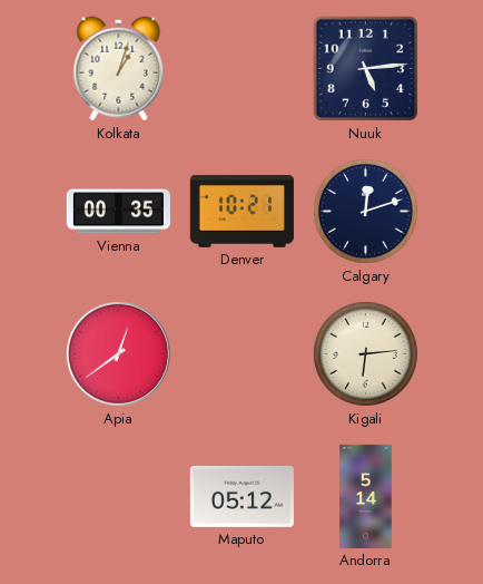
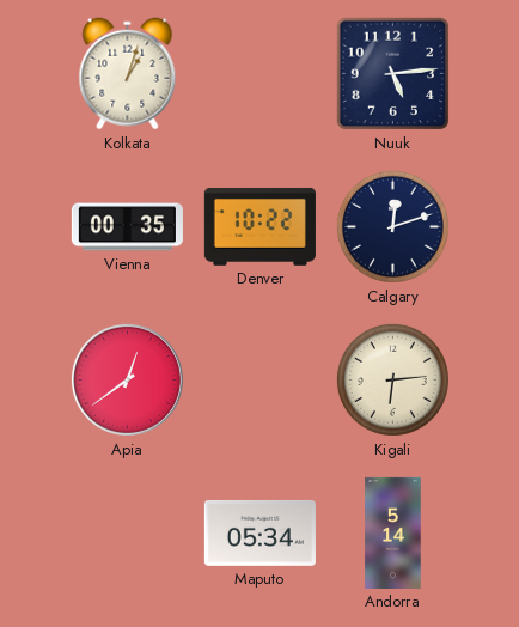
Denver: 10:21 -> 10:22 (259, 226)
Maputo: 05:12 -> 05:34 (259, 532)
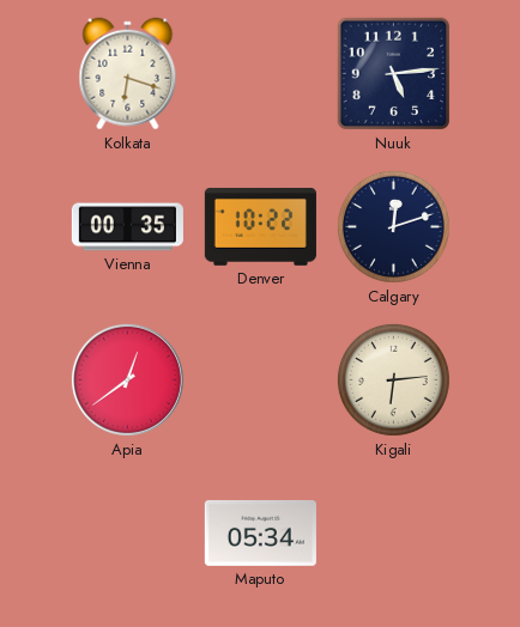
Kolkata: 1:03 -> 6:18 (128, 74)
Andorra: 5:14 -> none (393, 532)
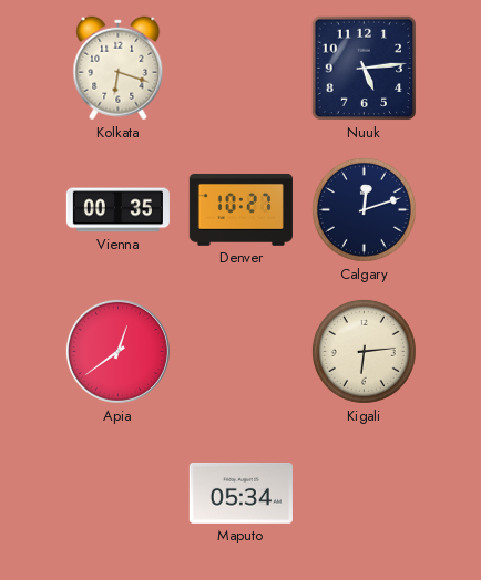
Denver: 10:22 -> 10:27 (240, 209)
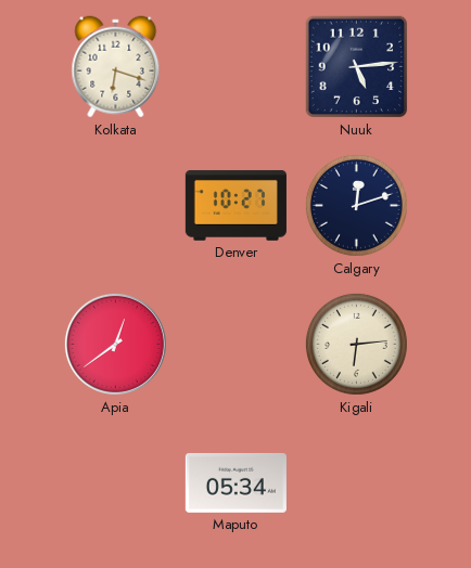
Vienna: 00:35 -> none (117, 210)
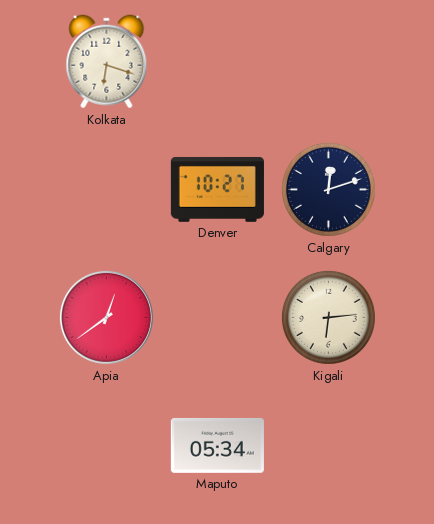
Nuuk: 5:14 -> none (357, 67)
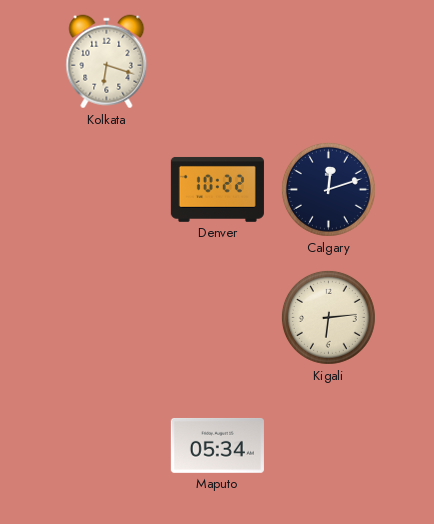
Denver: 10:27 -> 10:22 (217, 189)
Apia: 12:39 -> none (106, 317)
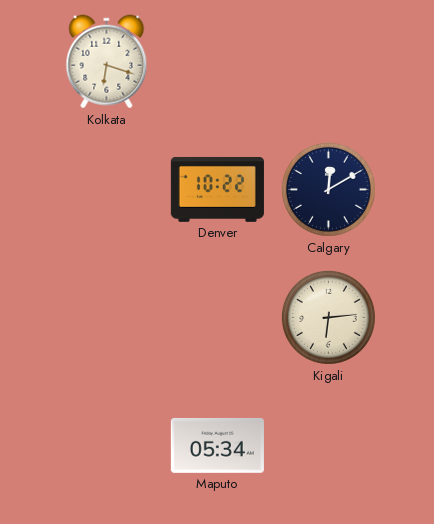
Calgary: 12:12 -> 12:10 (328, 189)
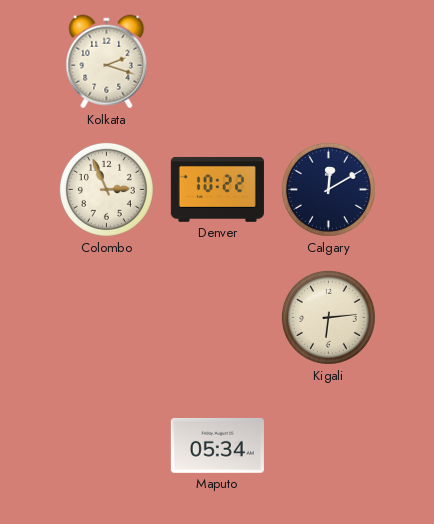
Kolkata: 6:18 -> 2:18 (107, 62)
Colombo: none -> 2:56 (106, 189)
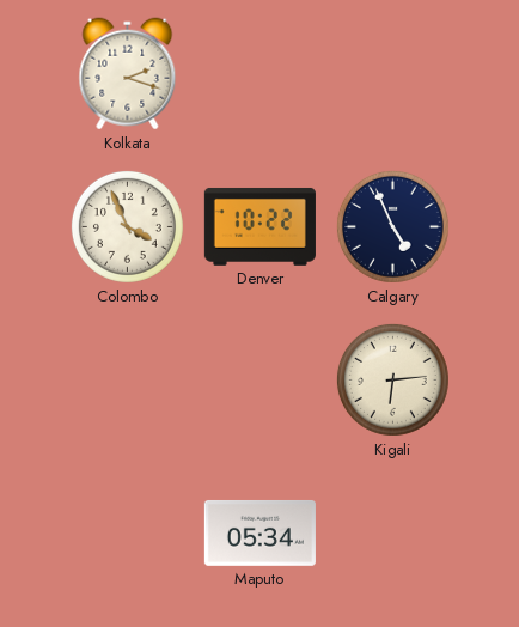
Colombo: 2:56 -> 3:56 (127, 226)
Calgary: 12:10 -> 4:56 (392, 226)
